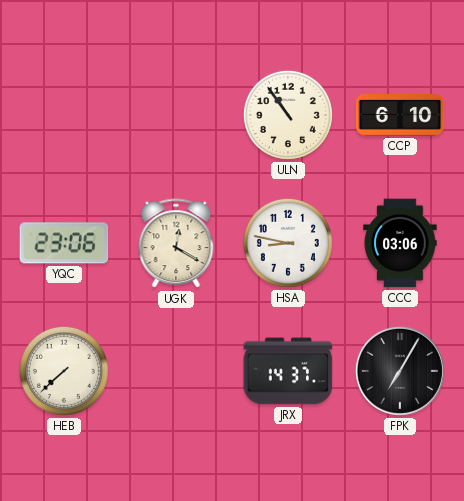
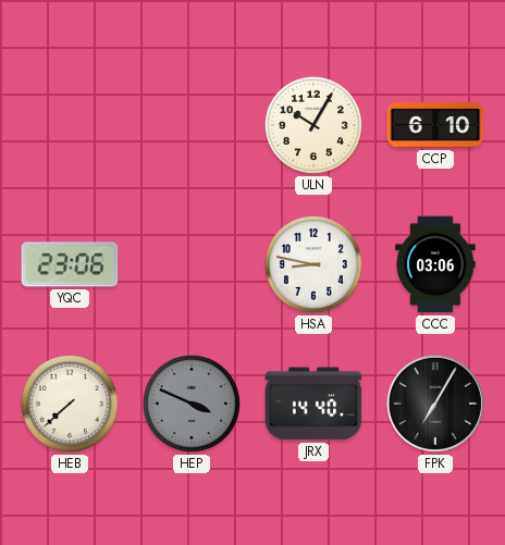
ULN: 10:54 -> 10:05 (313, 125)
UGK: 12:20 -> none (176, 244)
HEP: none -> 3:49 (192, 404)
JRX: 14:37 -> 14:40 (313, 404)
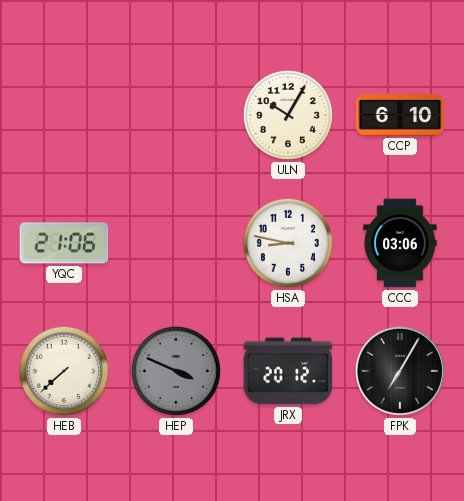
YQC: 23:06 -> 21:06 (64, 243)
JRX: 14:40 -> 20:12 (288, 371)
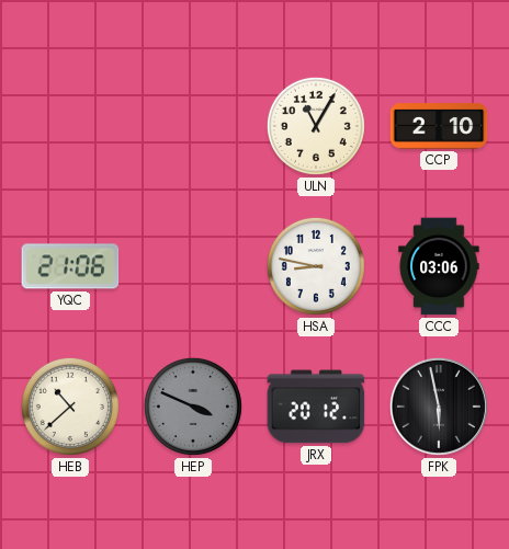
ULN: 10:05 -> 11:05 (316, 126)
CCP: 6:10 -> 2:10 (439, 126)
HEB: 7:38 -> 10:38 (70, 407)
FPK: 7:05 -> 5:58 (439, 407)
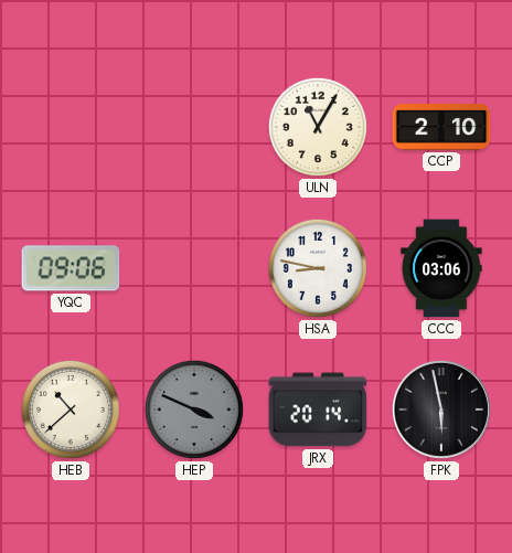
YQC: 21:06 -> 09:06 (71, 268)
JRX: 20:12 -> 20:14 (318, 410)
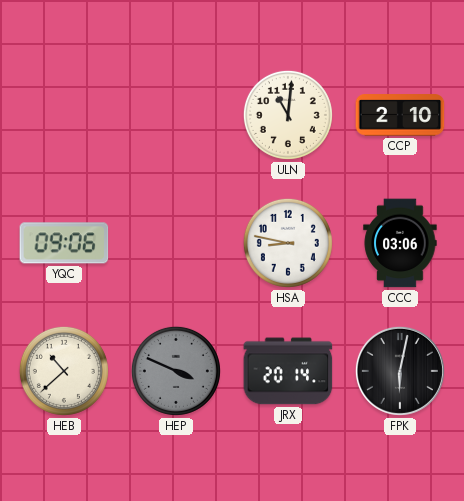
ULN: 11:05 -> 11:01 (288, 115)
FPK: 5:58 -> 6:02 (400, 371)
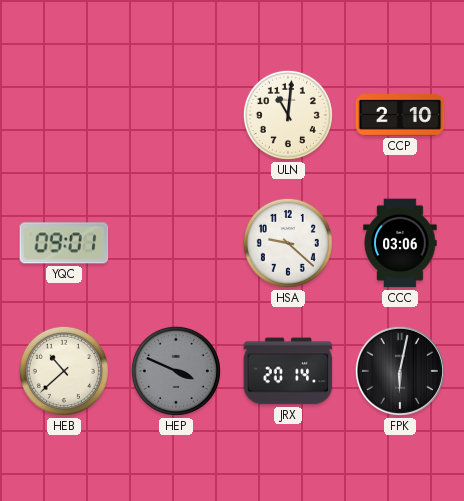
YQC: 09:06 -> 09:01 (64, 243)
HSA: 8:47 -> 9:22 (288, 243)
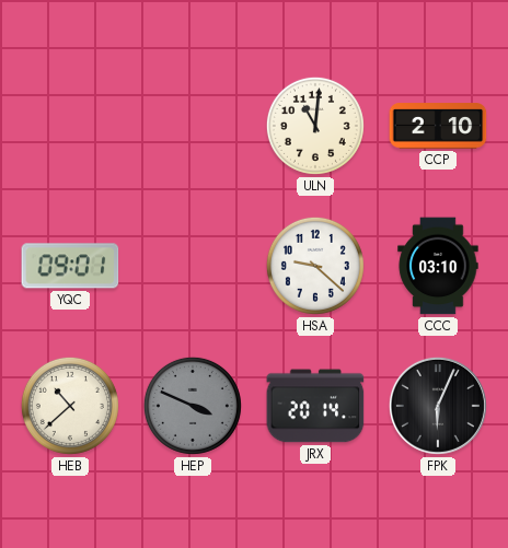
CCC: 03:06 -> 03:10 (438, 266)
FPK: 6:02 -> 6:04 (438, 406)
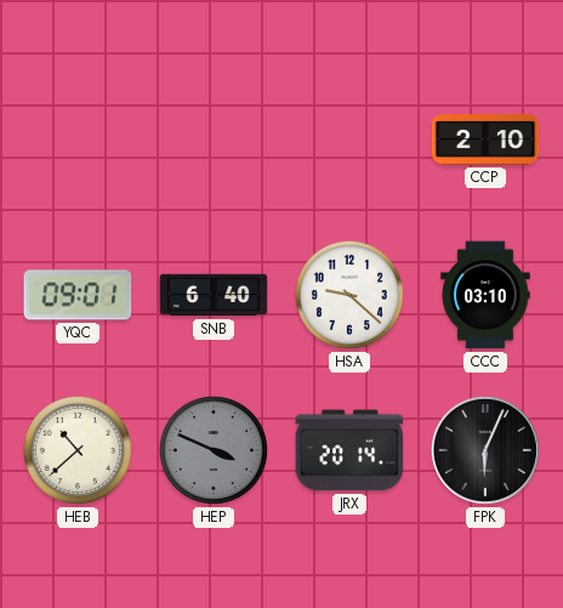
ULN: 11:01 -> none (315, 126)
SNB: none -> 6:40 (214, 295)
